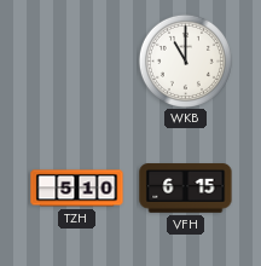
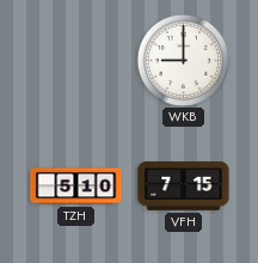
WKB: 11:00 -> 9:00 (183, 60)
VFH: 6:15 -> 7:15 (184, 186)
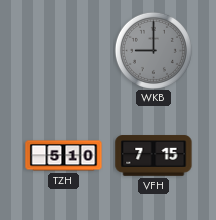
WKB dial: white -> grey (153, 50)
